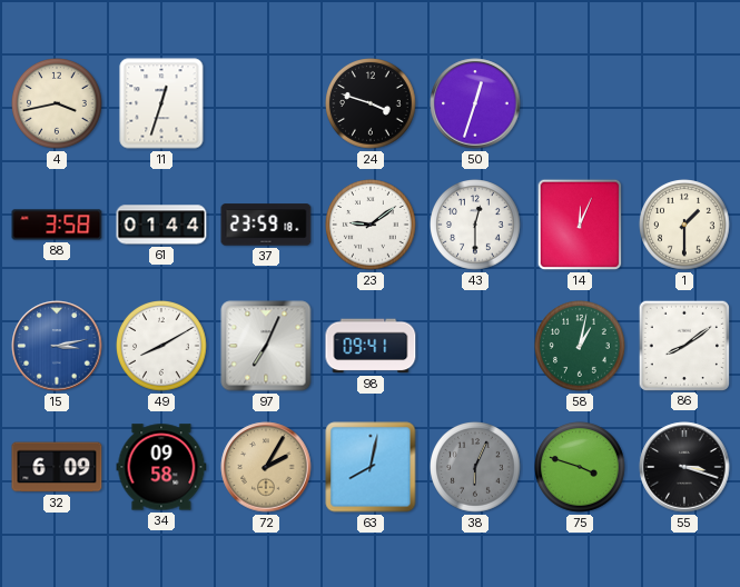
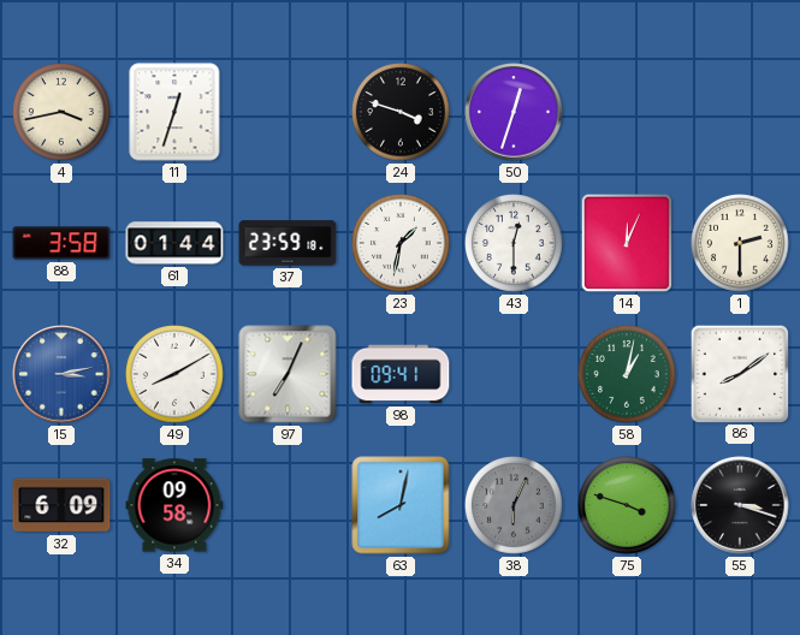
23: 9:09 -> 1:32 (402, 244)
1: 1:30 -> 2:30 (741, 244)
72: 2:05 -> none (266, 467)
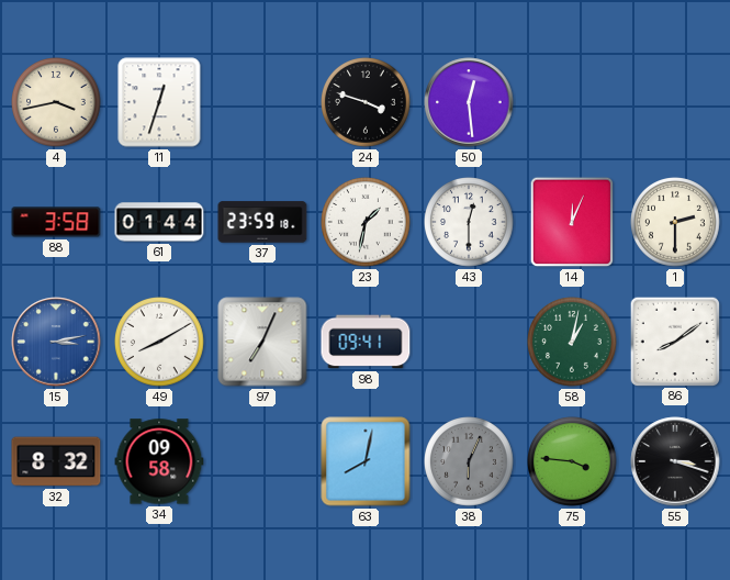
50: 12:33 -> 12:29 (469, 102)
32: 6:09 -> 8:32 (56, 461)
75: 3:48 -> 3:46 (573, 462)
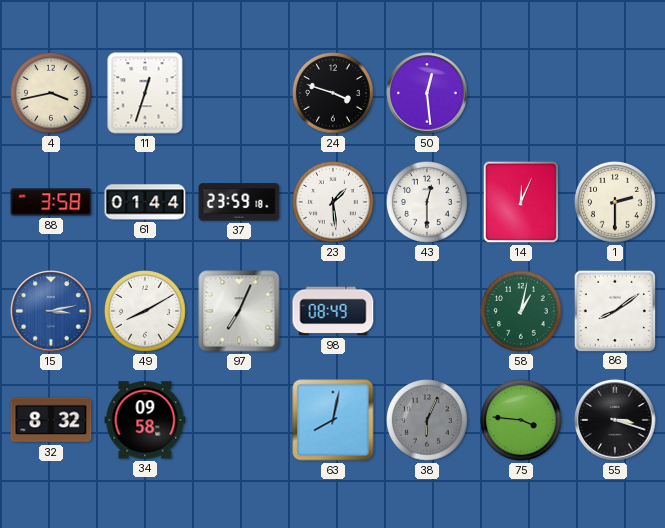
23: 1:32 -> 1:29 (334, 203)
98: 09:41 -> 08:49 (333, 311)
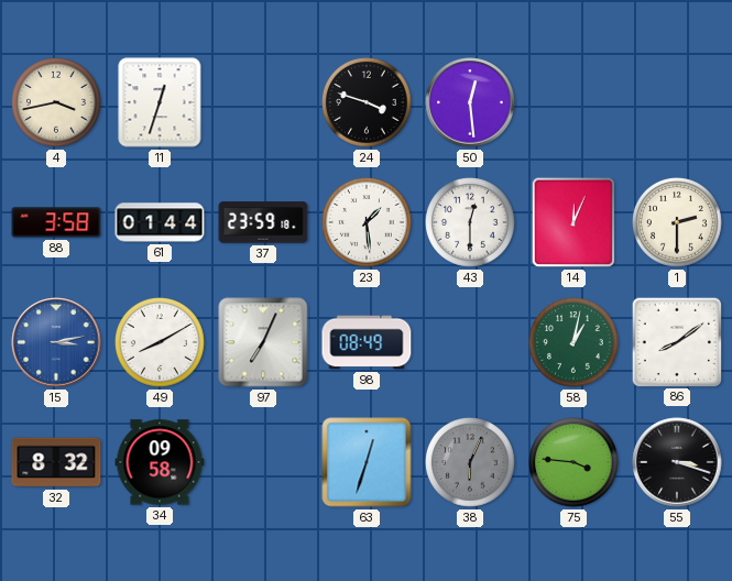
63: 8:02 -> 12:33 (367, 462)
